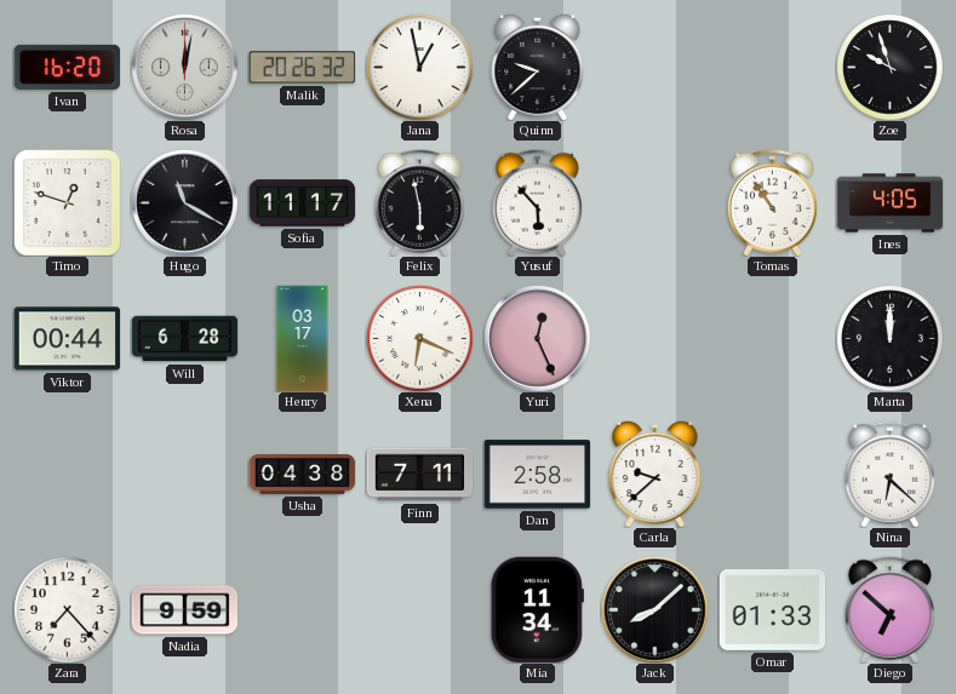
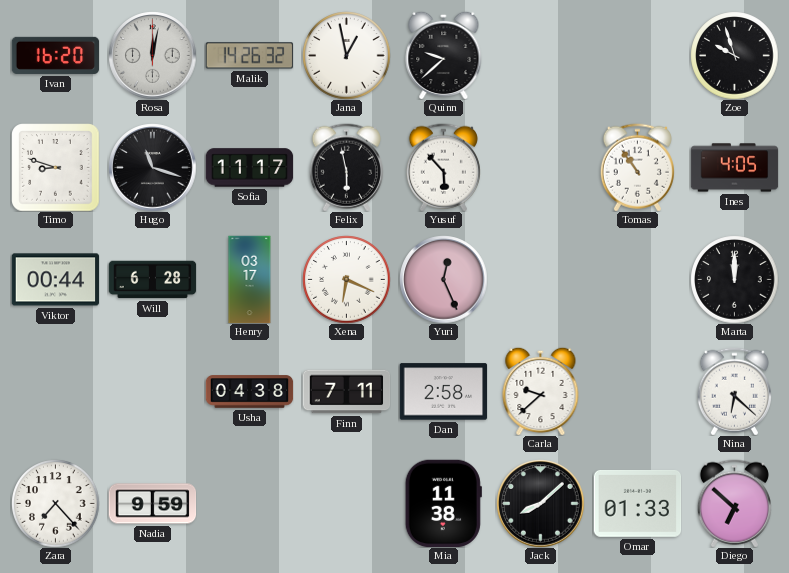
Malik: 20:26 -> 14:26 (249, 56)
Timo: 12:48 -> 8:48 (55, 167)
Hugo: 11:20 -> 11:18 (152, 167)
Mia: 11:34 -> 11:38 (443, 503)
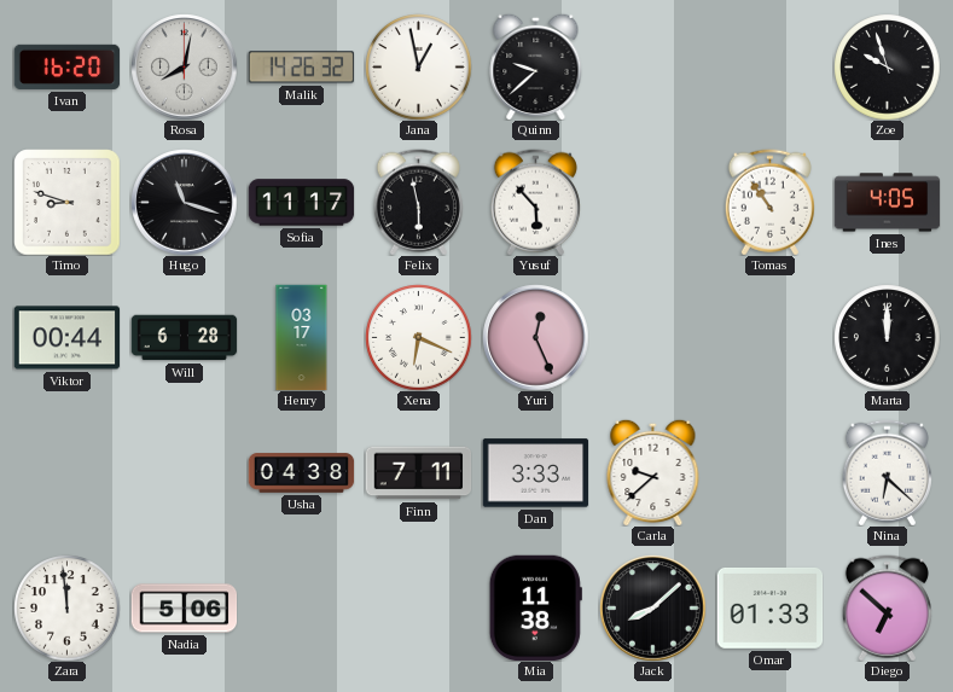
Rosa: 12:02 -> 8:02 (184, 66)
Dan: 2:58 -> 3:33 (535, 473)
Zara: 7:23 -> 11:59 (66, 607)
Nadia: 9:59 -> 5:06 (184, 609)
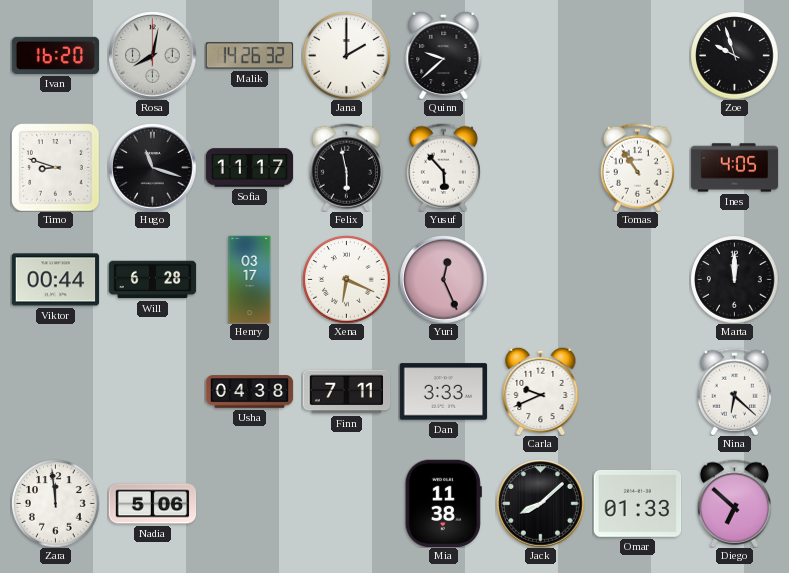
Jana: 12:58 -> 2:00 (346, 55)
Carla: 9:38 -> 9:41 (541, 391)
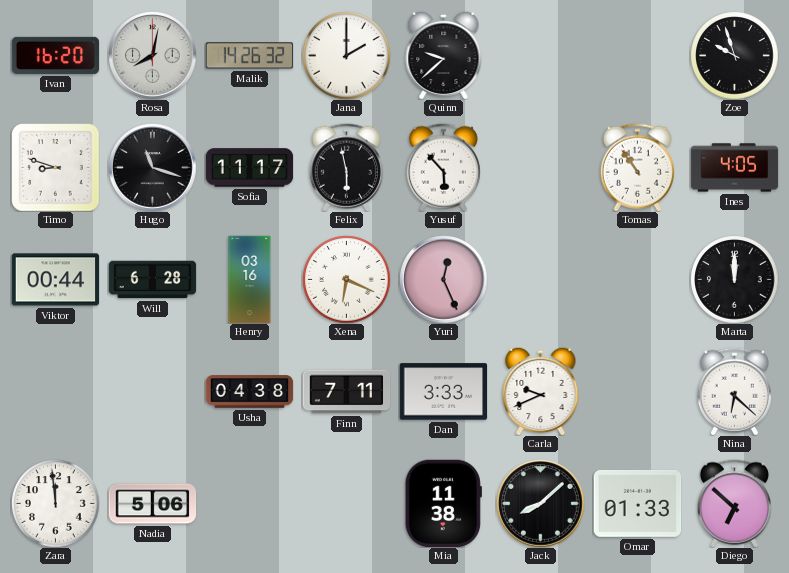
Henry: 03:17 -> 03:16 (250, 279)
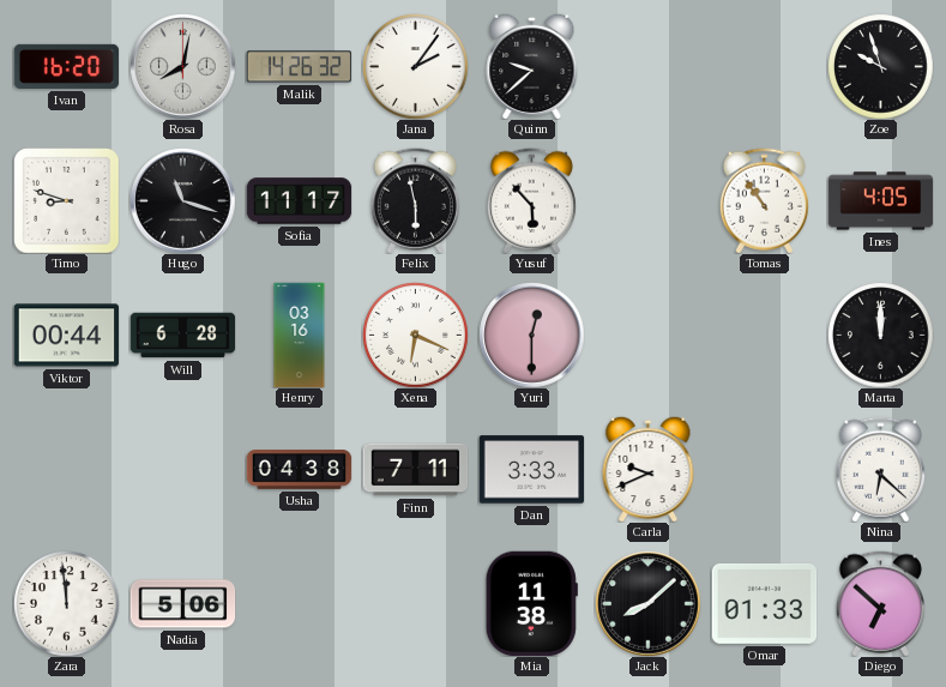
Jana: 2:00 -> 2:06 (415, 66)
Yuri: 12:26 -> 12:30 (531, 335)
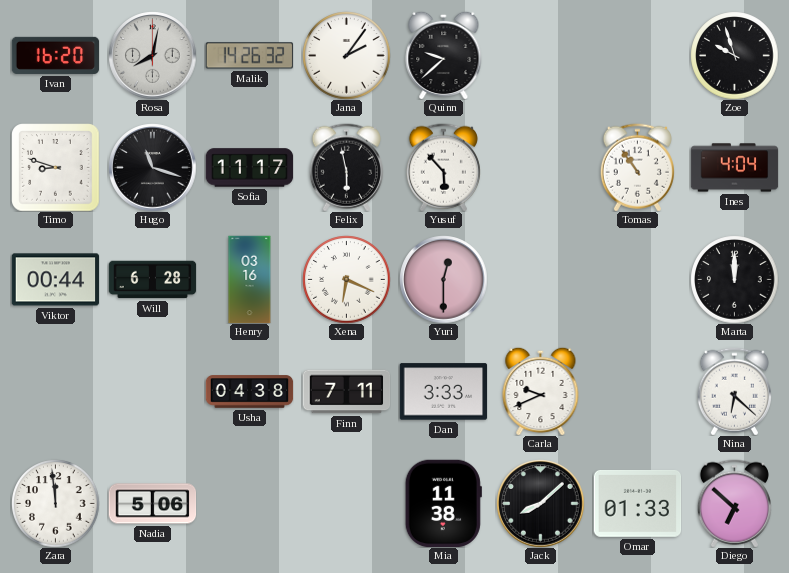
Ines: 4:05 -> 4:04 (734, 168)
